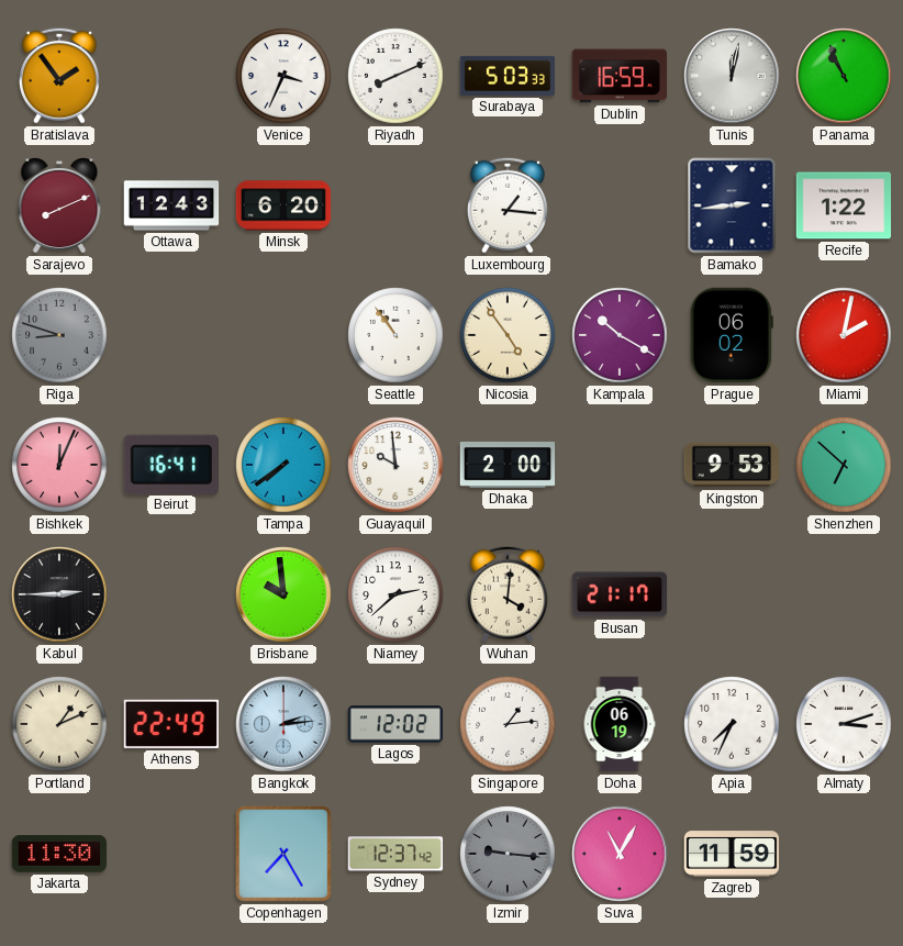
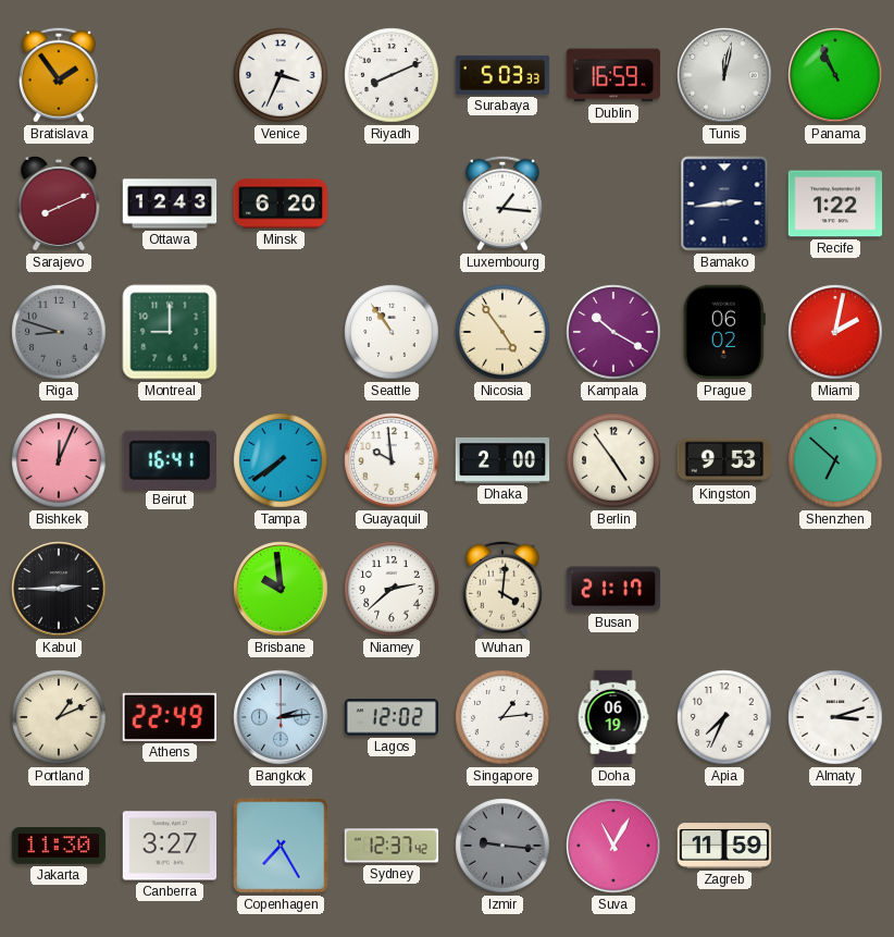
Montreal: none -> 9:00 (170, 332)
Berlin: none -> 4:54 (613, 460)
Canberra: none -> 3:27 (170, 846)
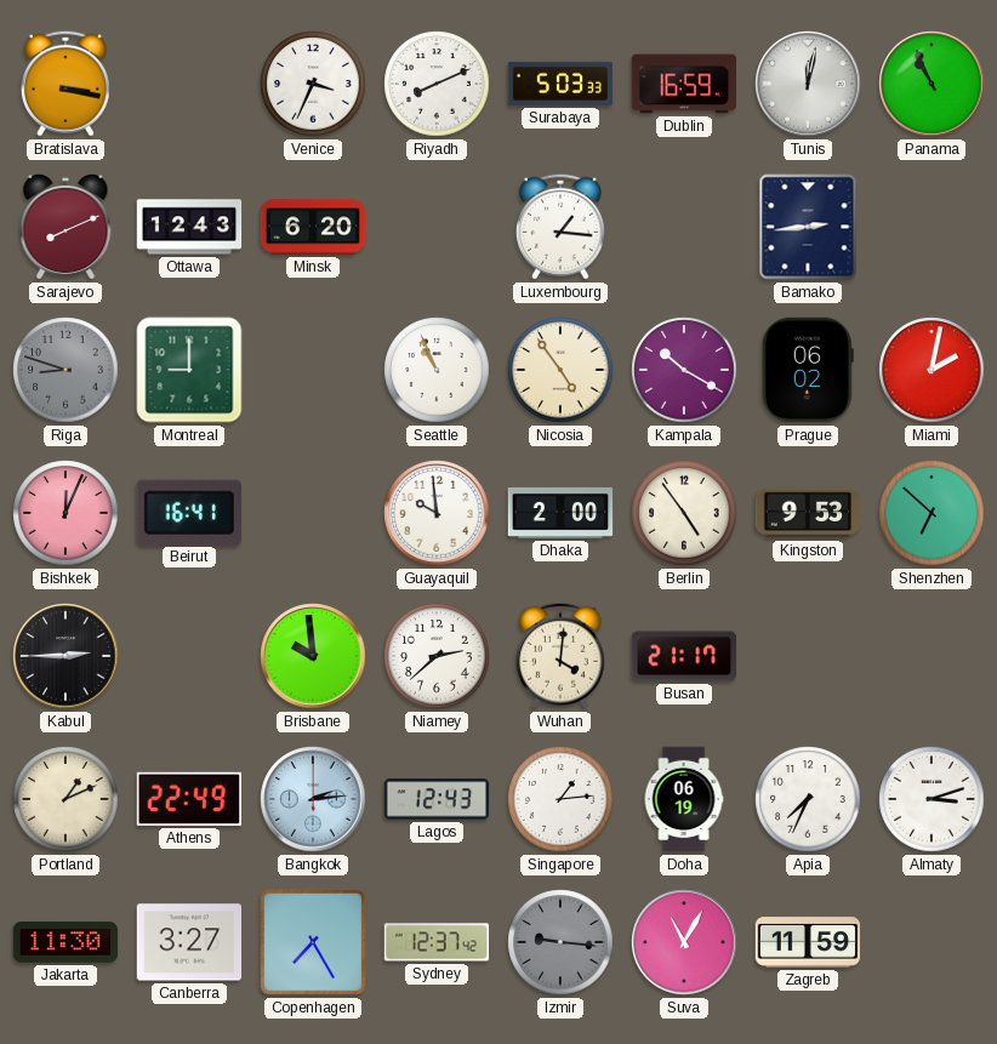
Bratislava: 1:54 -> 3:17 (65, 84)
Recife: 1:22 -> none (835, 204)
Seattle: 10:54 -> 10:56 (437, 370)
Tampa: 7:39 -> none (281, 460)
Lagos: 12:02 -> 12:43 (437, 799)
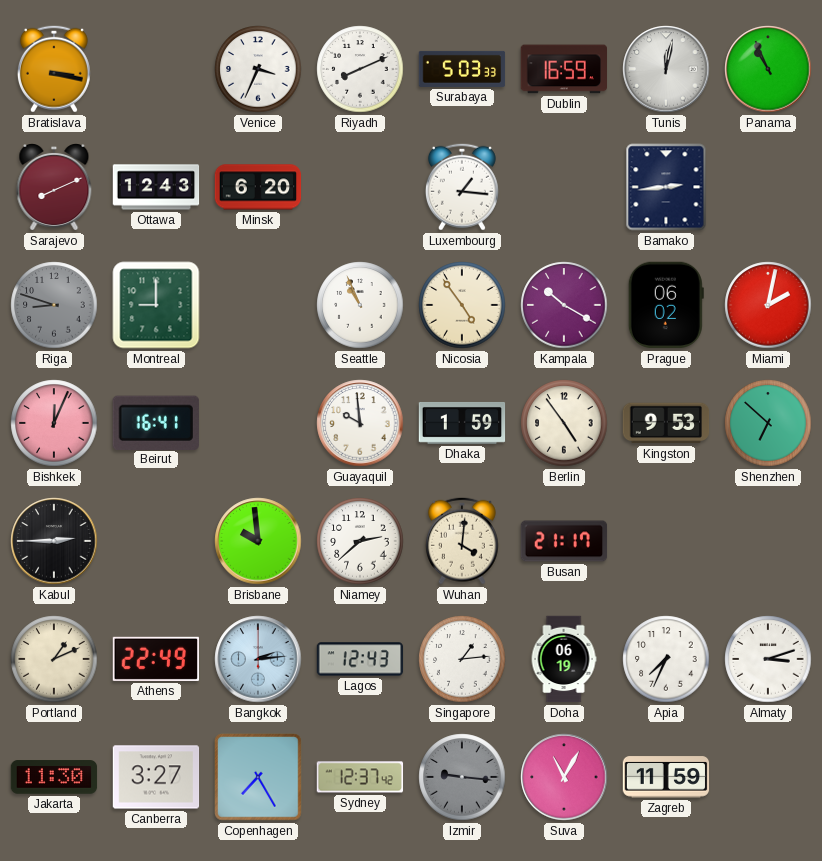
Dhaka: 2:00 -> 1:59 (462, 423)
